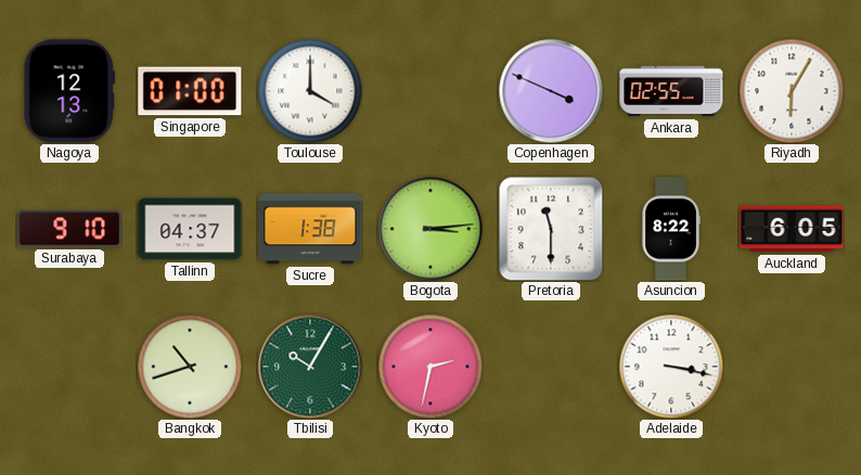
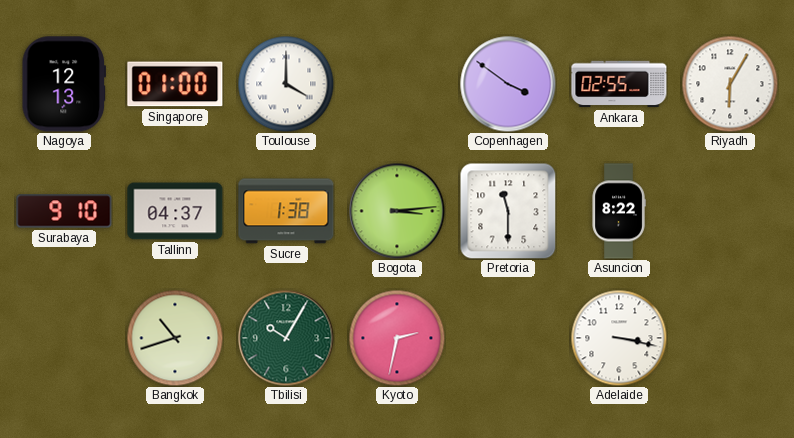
Copenhagen: 3:49 -> 3:51 (508, 84)
Auckland: 6:05 -> none (792, 229)
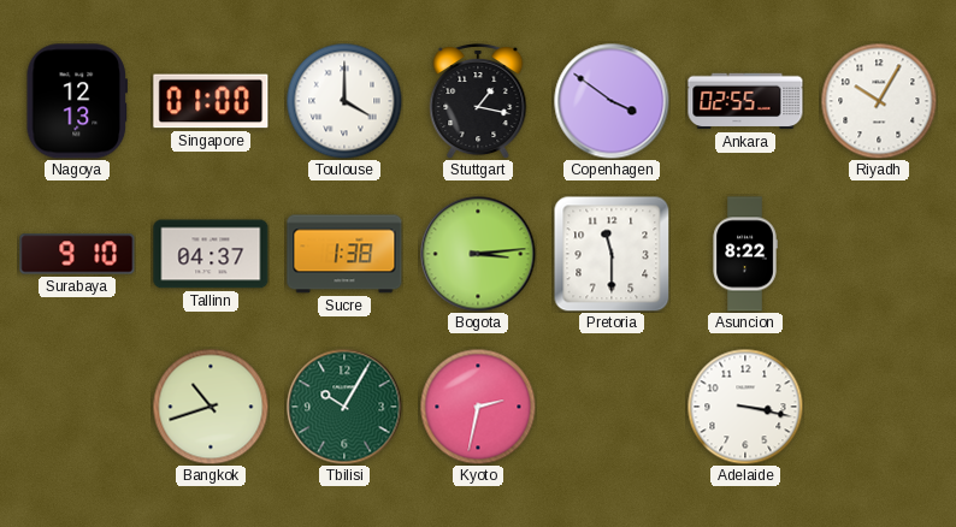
Stuttgart: none -> 1:17 (478, 101)
Riyadh: 6:05 -> 10:05 (879, 101)
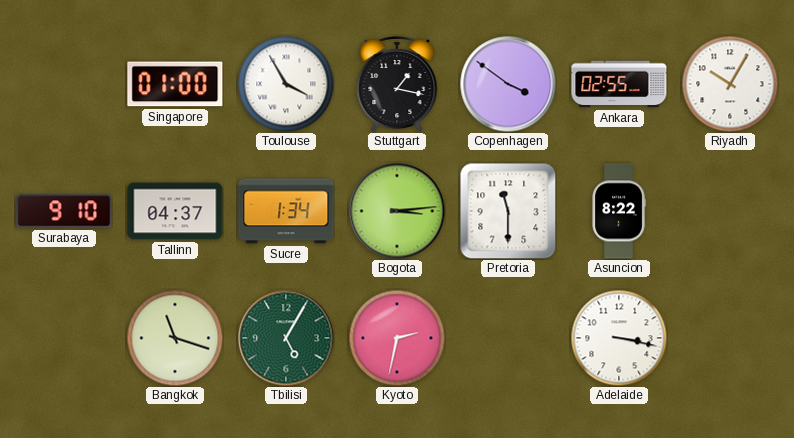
Nagoya: 12:13 -> none (76, 101)
Toulouse: 4:00 -> 3:55 (286, 84)
Sucre: 1:38 -> 1:34 (286, 211)
Bangkok: 10:42 -> 11:18 (175, 338)
Tbilisi: 10:05 -> 5:05 (286, 338)
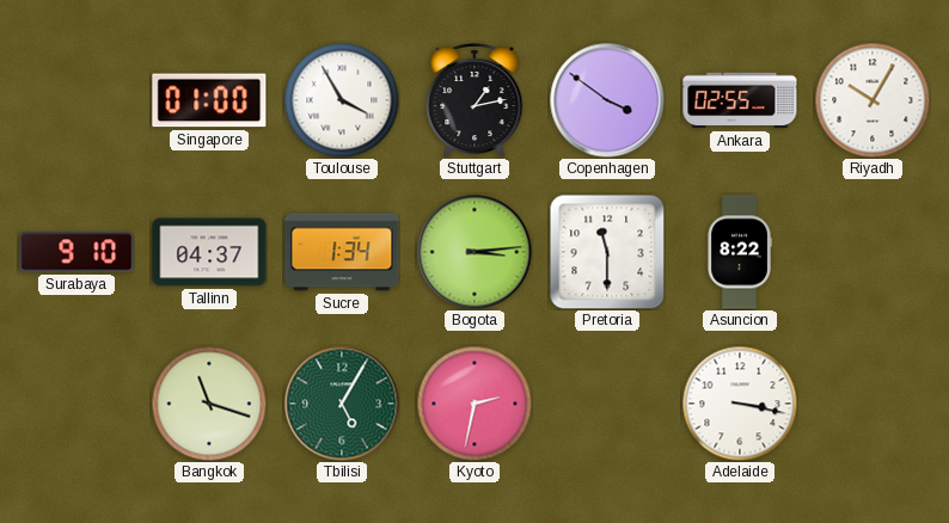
Stuttgart: 1:17 -> 1:13 (474, 100)
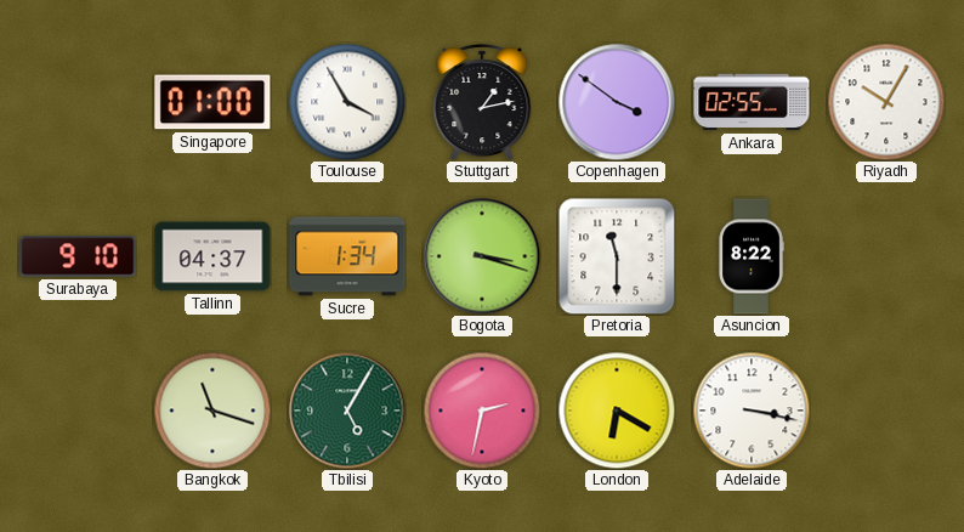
Bogota: 3:14 -> 3:18 (482, 256)
London: none -> 6:20 (617, 411)
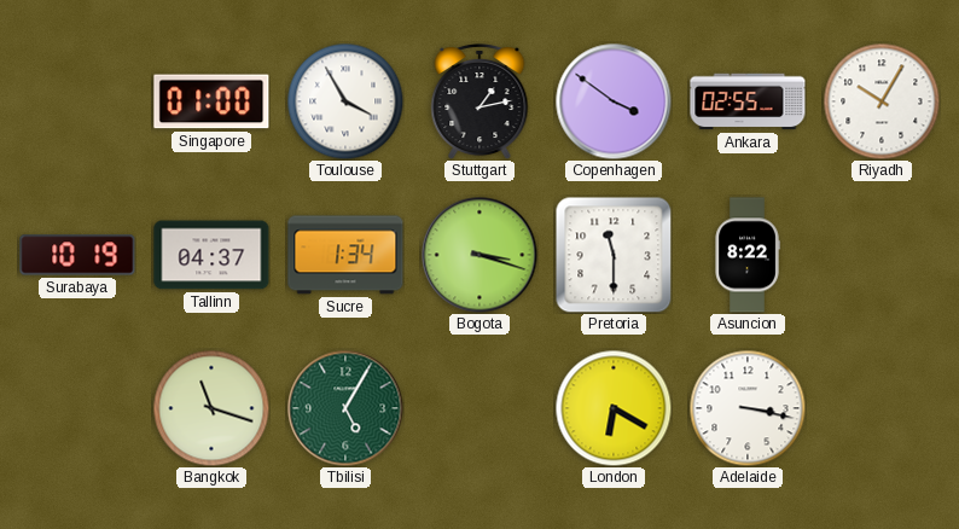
Surabaya: 9:10 -> 10:19 (77, 255)
Kyoto: 2:32 -> none (482, 411)
